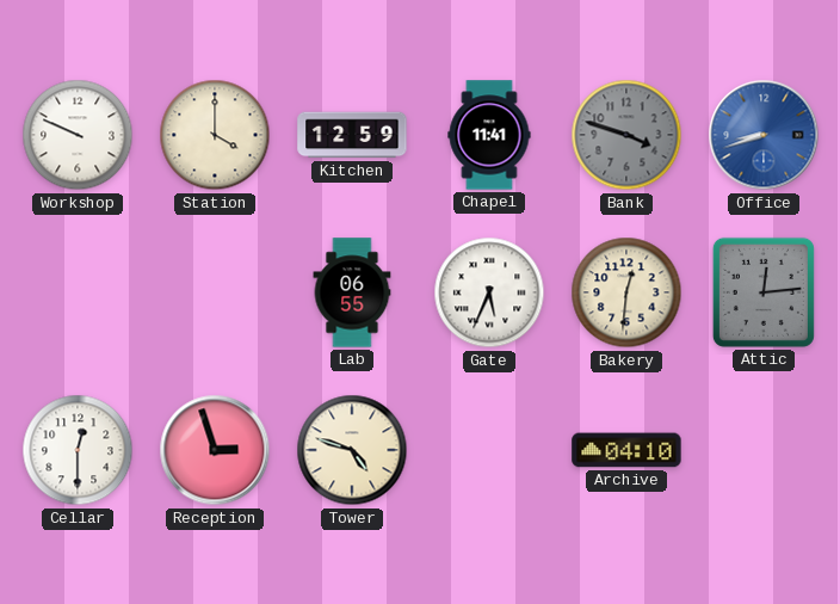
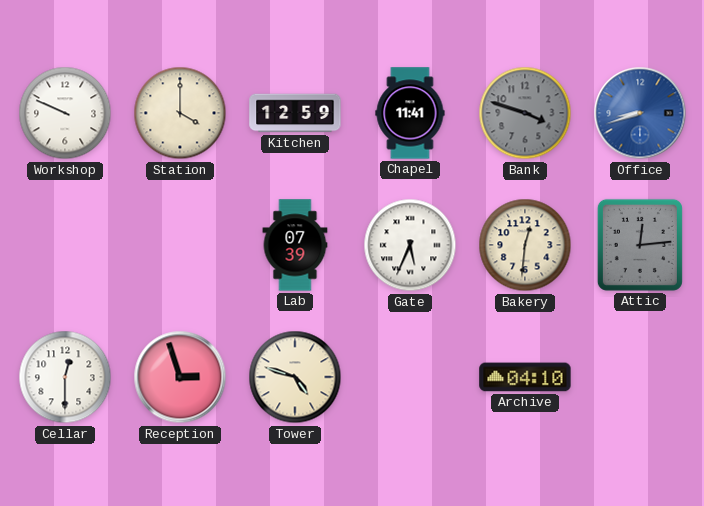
Lab: 06:55 -> 07:39 (295, 245)
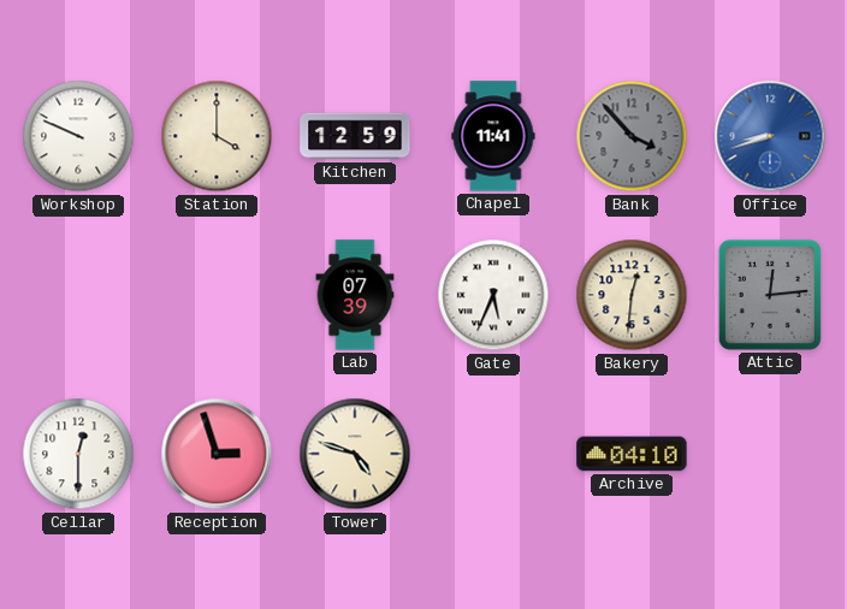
Bank: 3:48 -> 3:53 (632, 136)
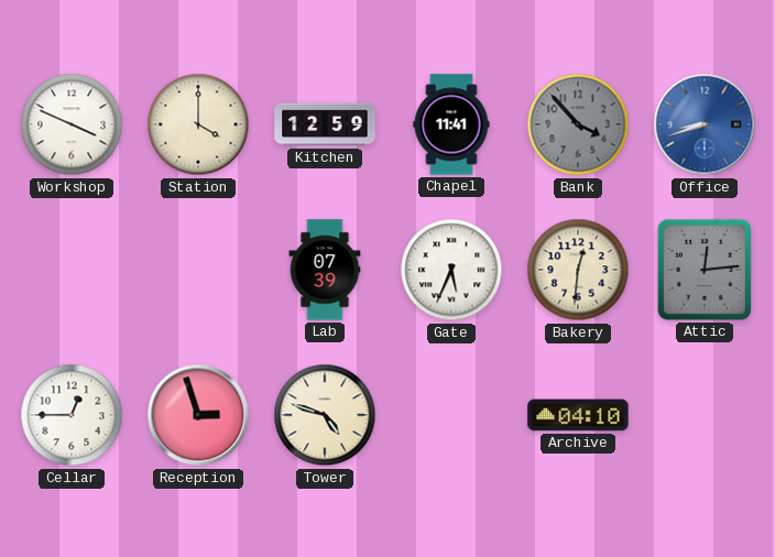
Workshop: 9:49 -> 3:49 (72, 124)
Cellar: 12:30 -> 12:45 (72, 415)
